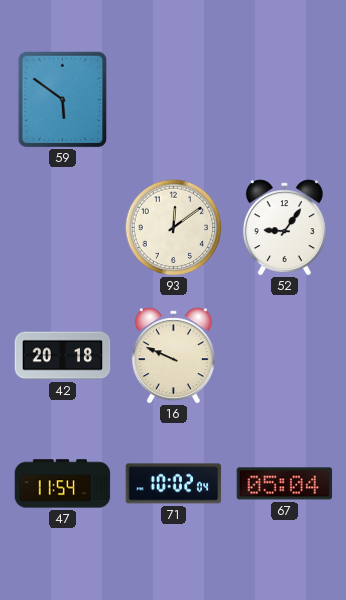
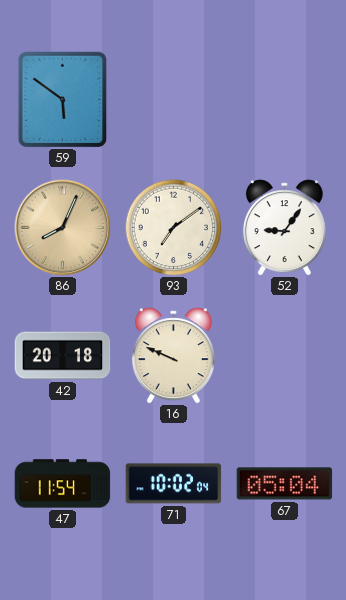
86: none -> 8:04 (63, 228)
93: 12:09 -> 7:09 (173, 227)
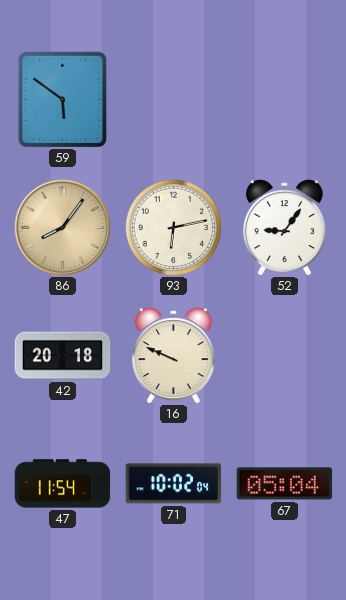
86: 8:04 -> 8:06 (63, 228)
93: 7:09 -> 6:13 (173, 227)
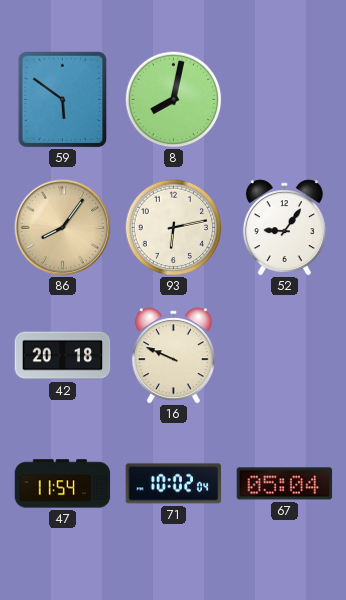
8: none -> 8:02 (173, 99)
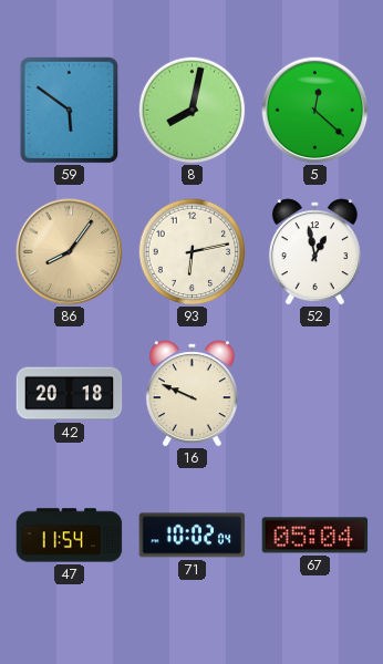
5: none -> 12:22 (315, 111)
52: 9:06 -> 12:58 (314, 252)
